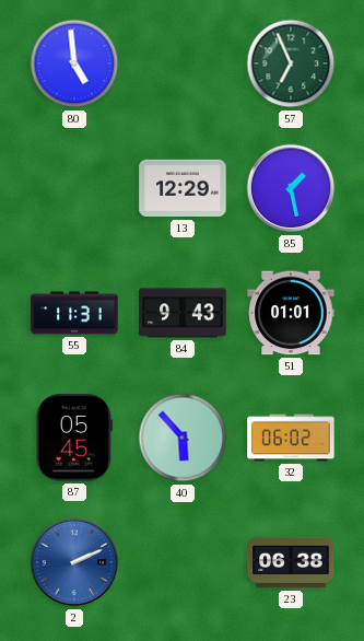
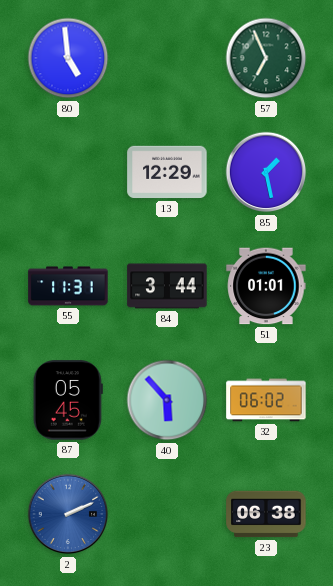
84: 9:43 -> 3:44 (167, 286)
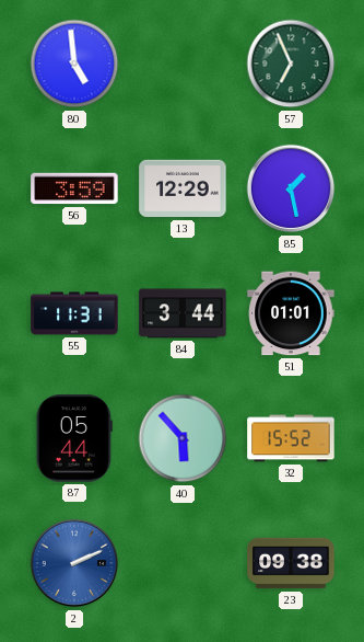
56: none -> 3:59 (74, 188)
87: 05:45 -> 05:44 (74, 438)
32: 06:02 -> 15:52 (291, 438)
23: 06:38 -> 09:38 (291, 563)
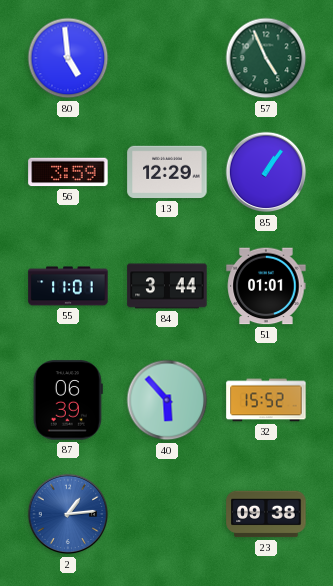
57: 6:56 -> 4:56 (266, 58)
85: 1:28 -> 1:06 (266, 172)
55: 11:31 -> 11:01 (68, 286)
87: 05:44 -> 06:39 (68, 400)
2: 2:11 -> 1:14 (68, 514)
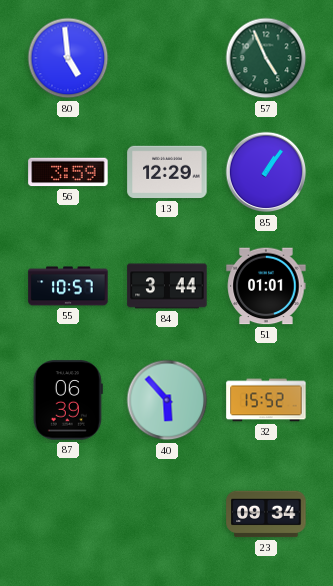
55: 11:01 -> 10:57 (68, 286)
2: 1:14 -> none (68, 514)
23: 09:38 -> 09:34 (266, 514)
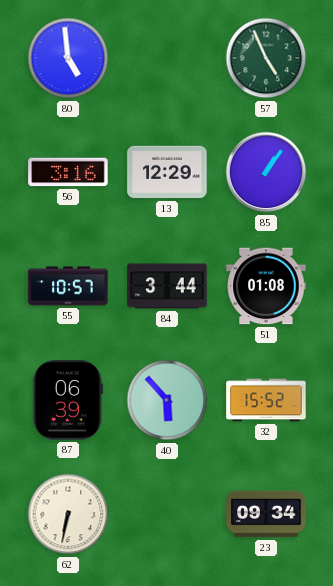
56: 3:59 -> 3:16 (68, 172)
51: 01:01 -> 01:08 (266, 286)
62: none -> 6:32 (68, 514)
